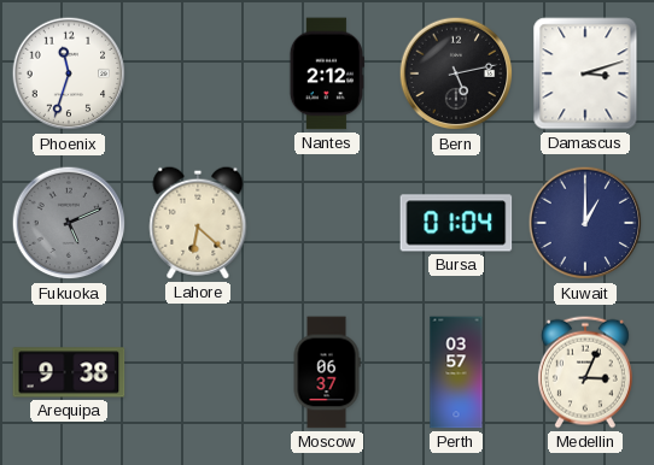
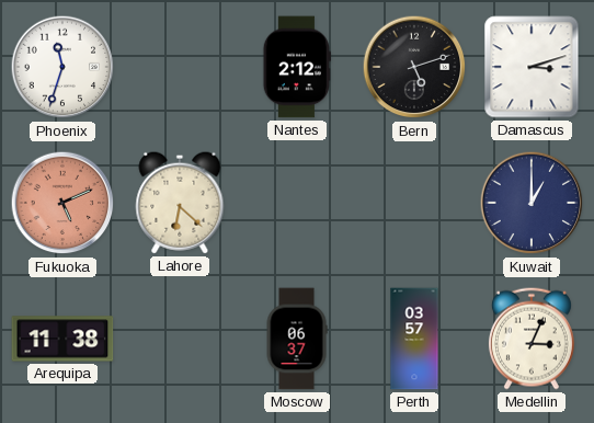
Bern: 5:13 -> 5:12 (414, 67)
Fukuoka dial: grey -> salmon (62, 203)
Bursa: 01:04 -> none (456, 223)
Arequipa: 9:38 -> 11:38 (62, 339)
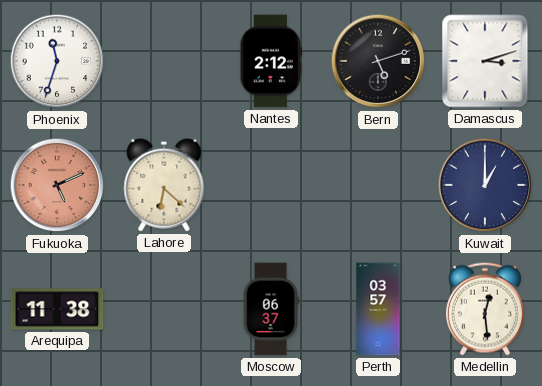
Medellin: 3:04 -> 12:29 (485, 309)
